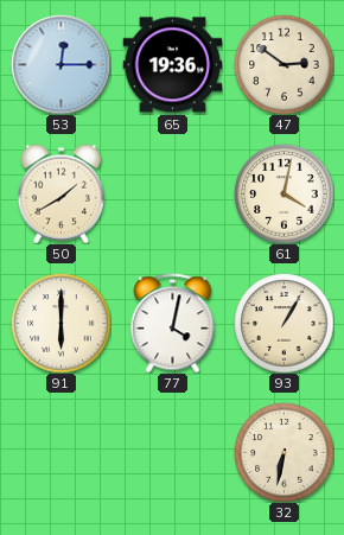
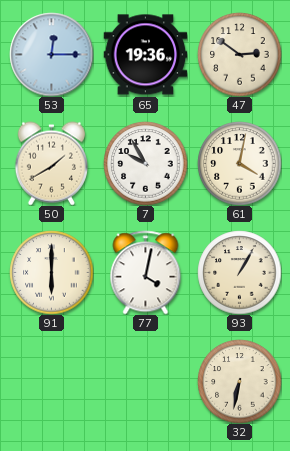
7: none -> 9:55 (145, 163)
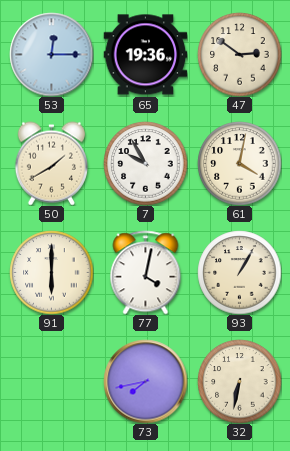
73: none -> 7:43 (145, 381)
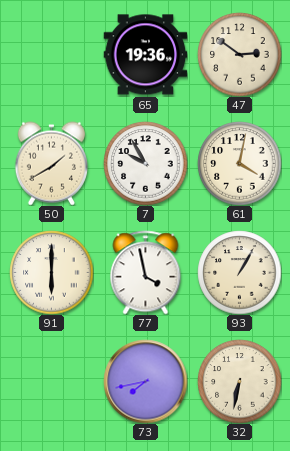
53: 12:15 -> none (51, 54)
77: 4:02 -> 3:58 (146, 272)
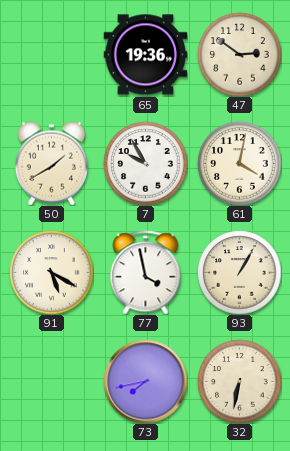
91: 6:00 -> 5:20 (51, 272)
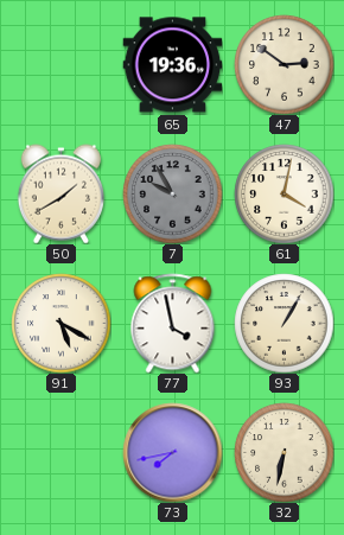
7 dial: white -> grey (172, 193)
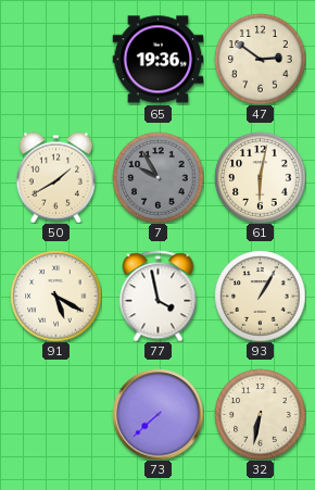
61: 4:02 -> 6:02 (260, 177)
73: 7:43 -> 7:38 (157, 414)
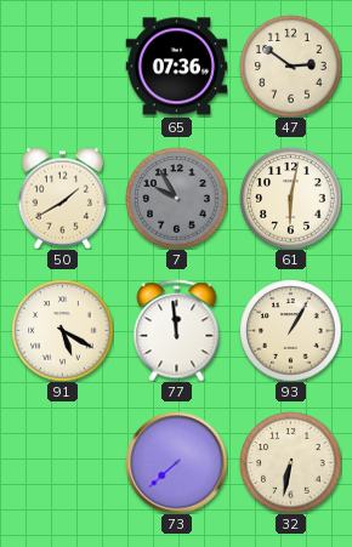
65: 19:36 -> 07:36 (176, 67)
77: 3:58 -> 11:59 (177, 330)
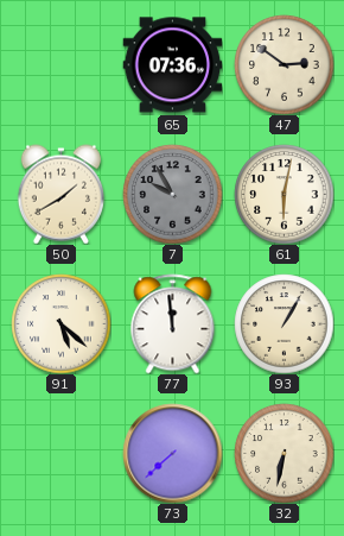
91: 5:20 -> 5:22 (60, 323)
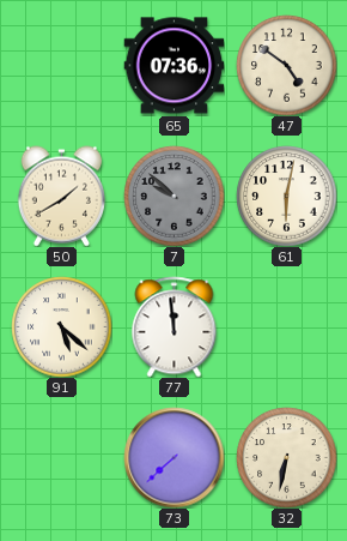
47: 2:51 -> 4:51 (286, 65)
7: 9:55 -> 9:52 (173, 196)
93: 1:05 -> none (284, 323)
